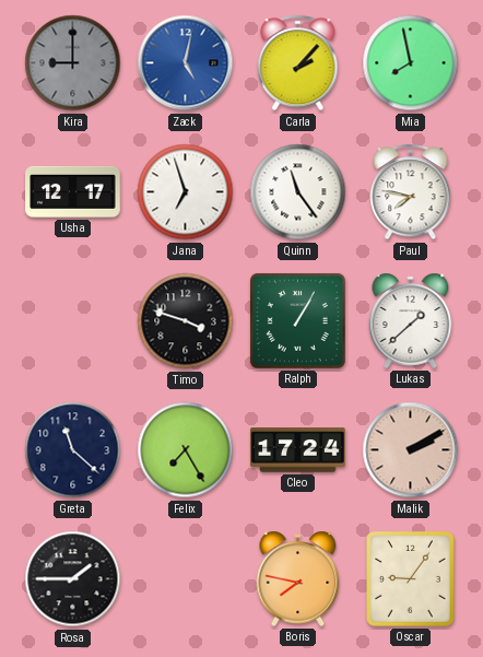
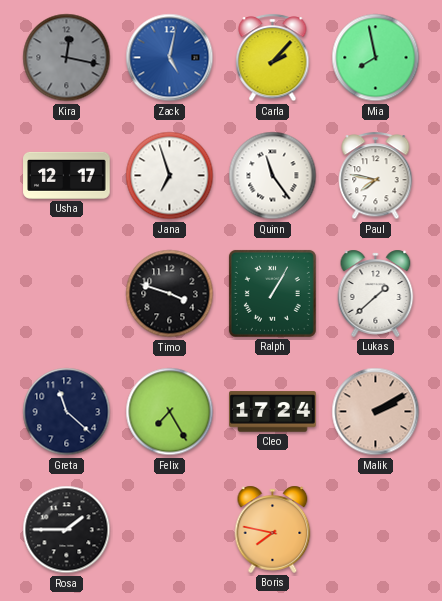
Kira: 9:00 -> 12:17 (67, 58)
Oscar: 9:06 -> none (411, 579)
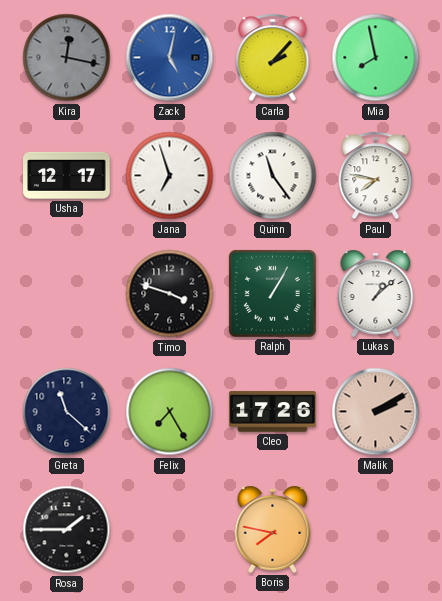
Lukas: 1:38 -> 1:08 (376, 293)
Cleo: 17:24 -> 17:26 (273, 412)
